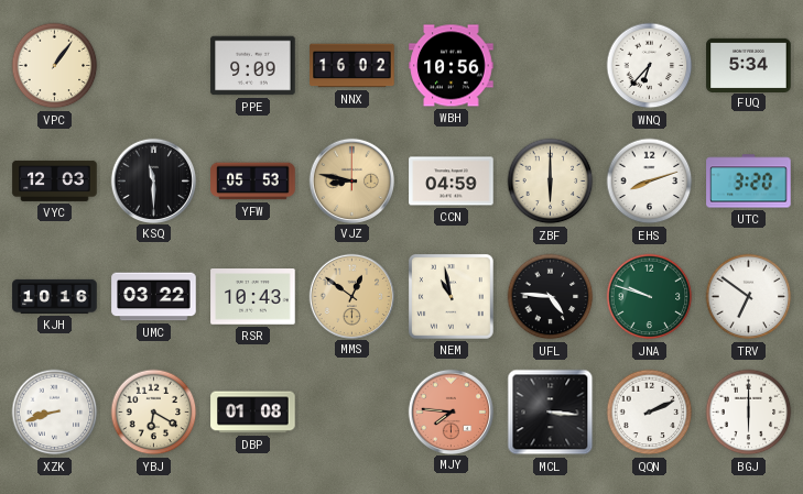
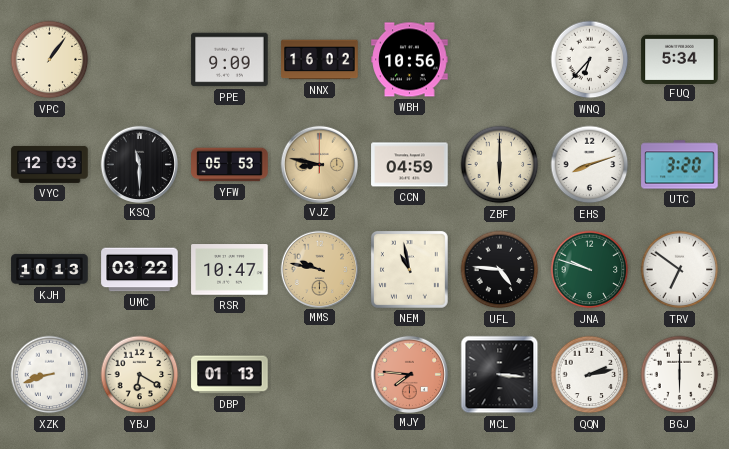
KJH: 10:16 -> 10:13 (50, 269)
RSR: 10:43 -> 10:47 (230, 270)
MMS: 12:51 -> 9:47 (319, 269)
DBP: 01:08 -> 01:13 (230, 375)
QQN: 2:11 -> 2:13 (590, 375)
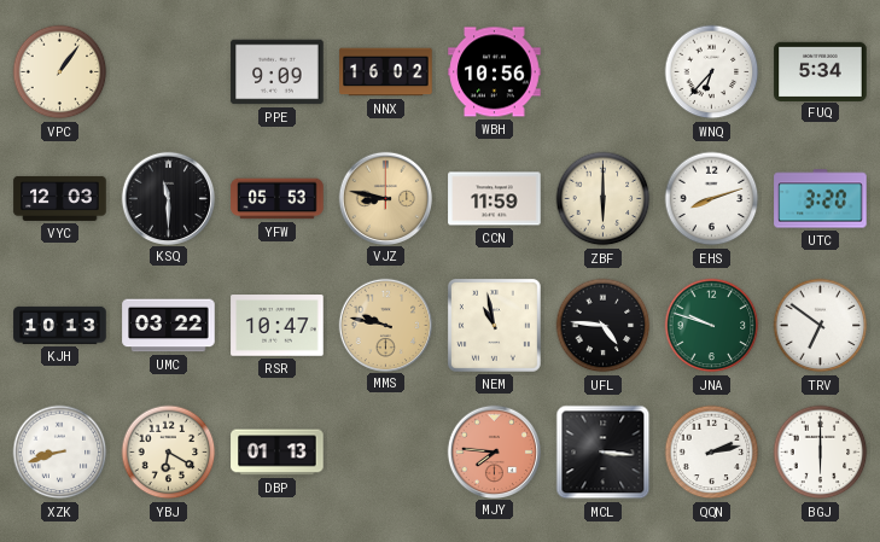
CCN: 04:59 -> 11:59 (495, 199)
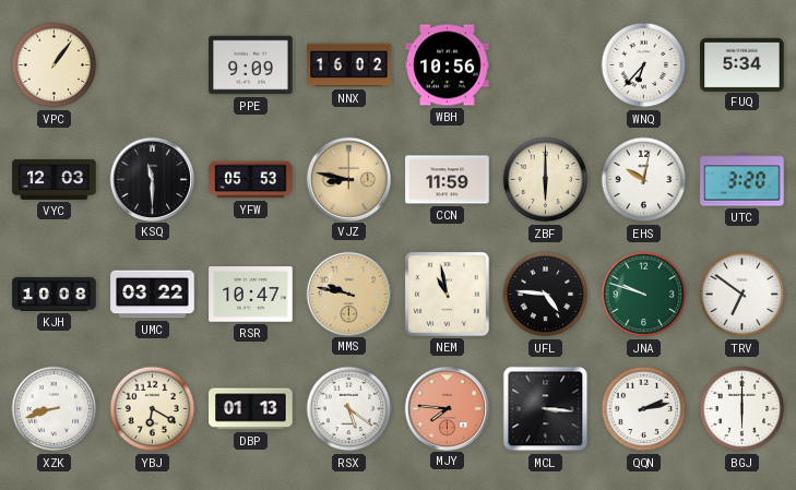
EHS: 8:12 -> 10:02 (644, 180)
KJH: 10:13 -> 10:08 (55, 294)
RSX: none -> 5:21 (349, 409)
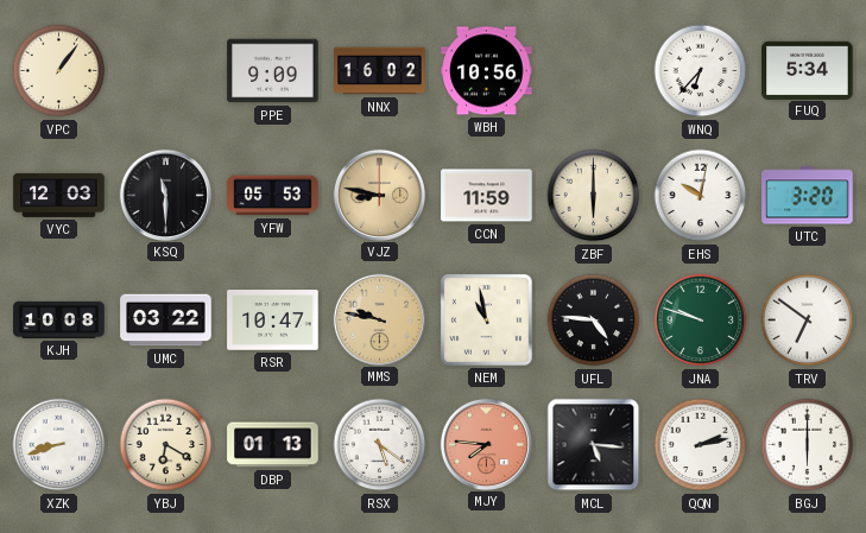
MCL: 3:16 -> 5:16 (594, 445)
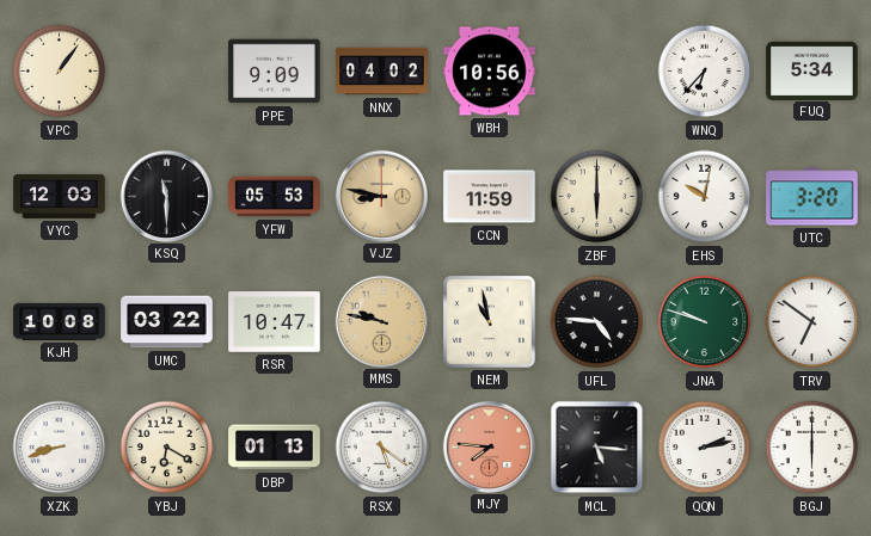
NNX: 16:02 -> 04:02 (382, 72)
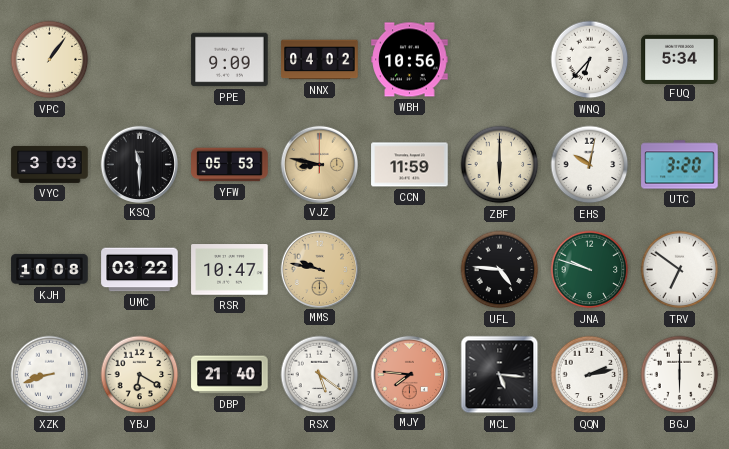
VYC: 12:03 -> 3:03 (50, 164)
NEM: 10:58 -> none (489, 321)
DBP: 01:13 -> 21:40 (230, 375)
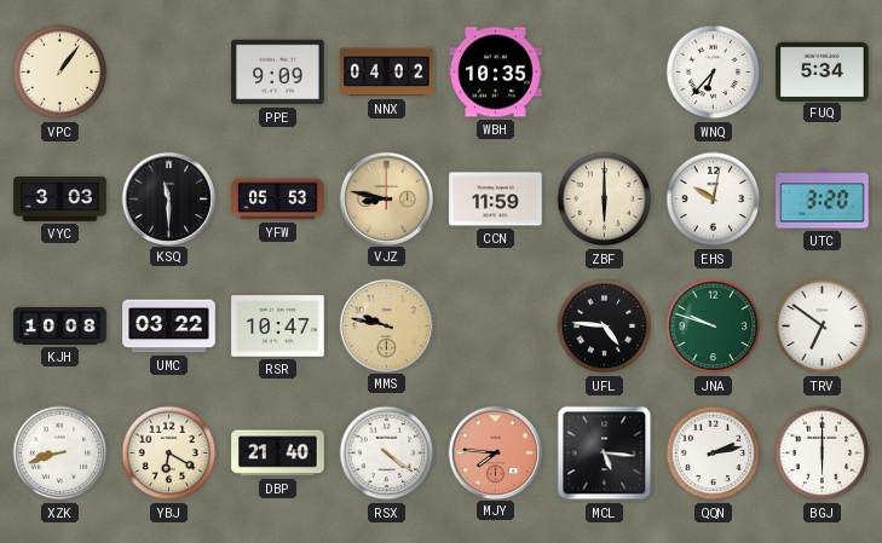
WBH: 10:56 -> 10:35 (496, 73)
RSX: 5:21 -> 4:21 (387, 454)
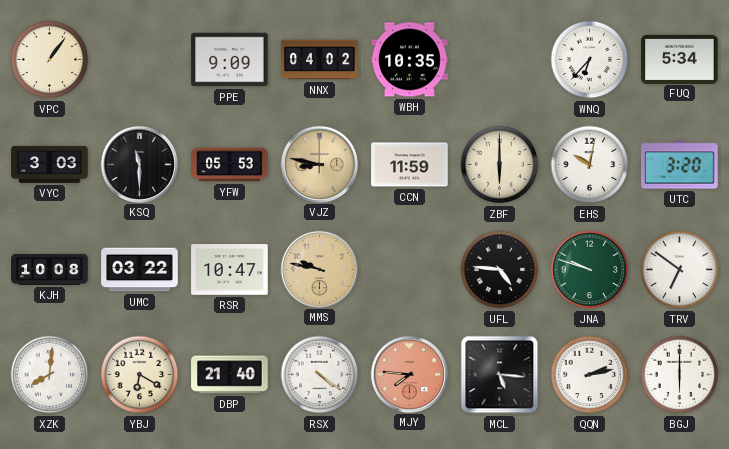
XZK: 8:42 -> 8:01 (50, 375)
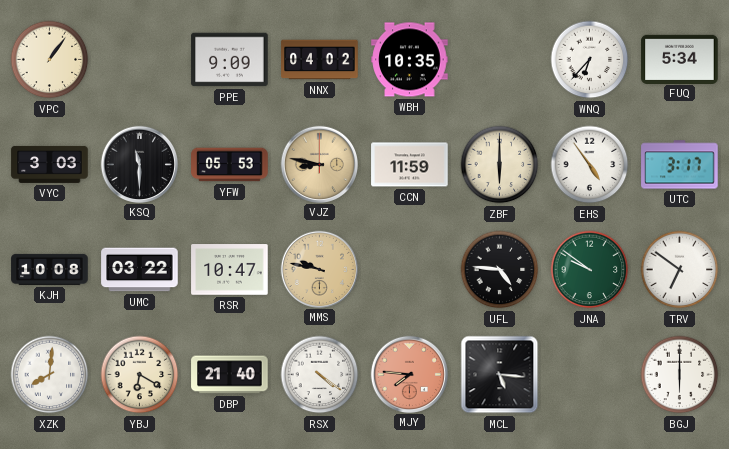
EHS: 10:02 -> 4:54 (590, 165)
UTC: 3:20 -> 3:17 (680, 165)
JNA: 9:48 -> 9:51 (590, 270)
QQN: 2:13 -> none (590, 375)
